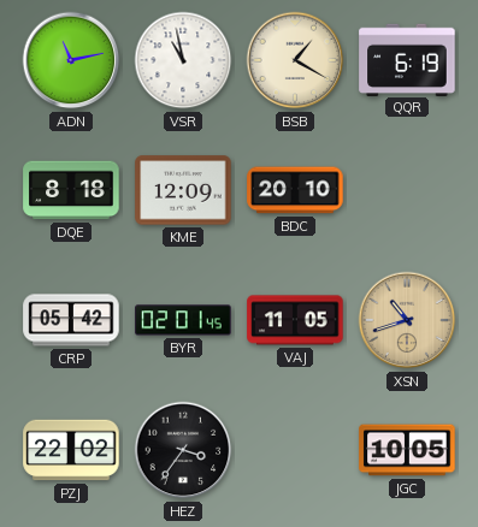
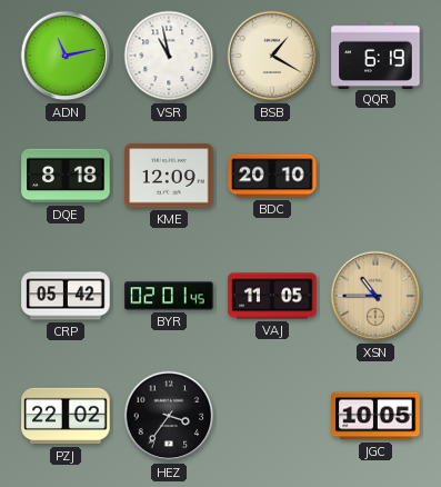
XSN: 10:42 -> 10:45 (375, 296)
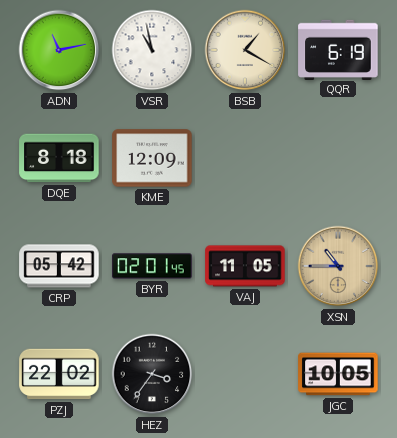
BDC: 20:10 -> none (272, 176)
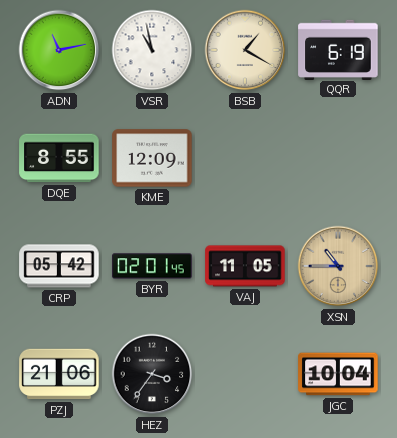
DQE: 8:18 -> 8:55 (59, 158)
PZJ: 22:02 -> 21:06 (59, 374)
JGC: 10:05 -> 10:04 (338, 374)
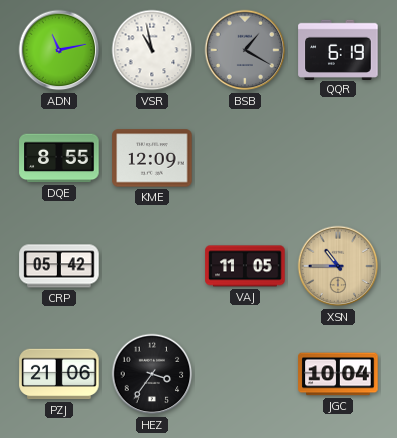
BSB dial: cream -> grey (245, 50)
BYR: 02:01 -> none (152, 266)
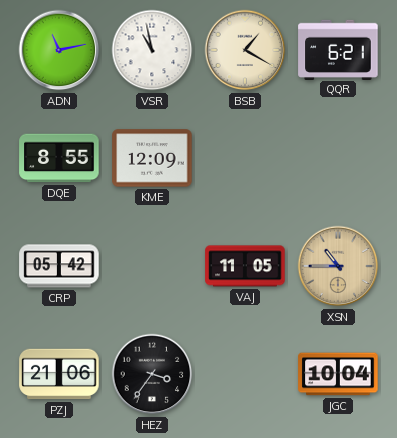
BSB dial: grey -> cream (245, 50)
QQR: 6:19 -> 6:21 (338, 49)
